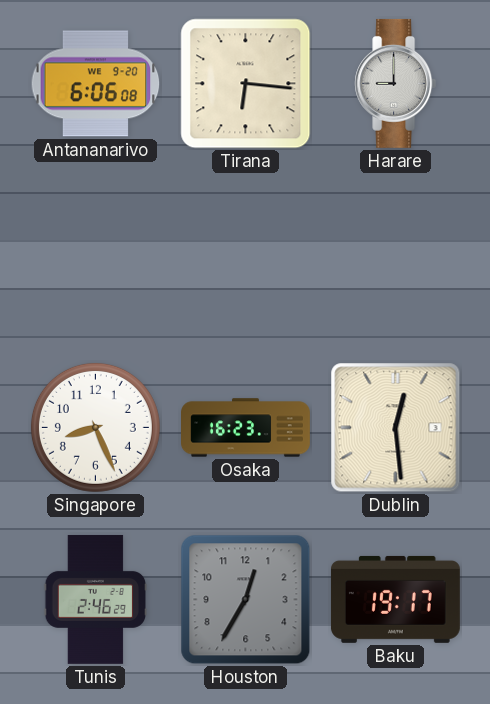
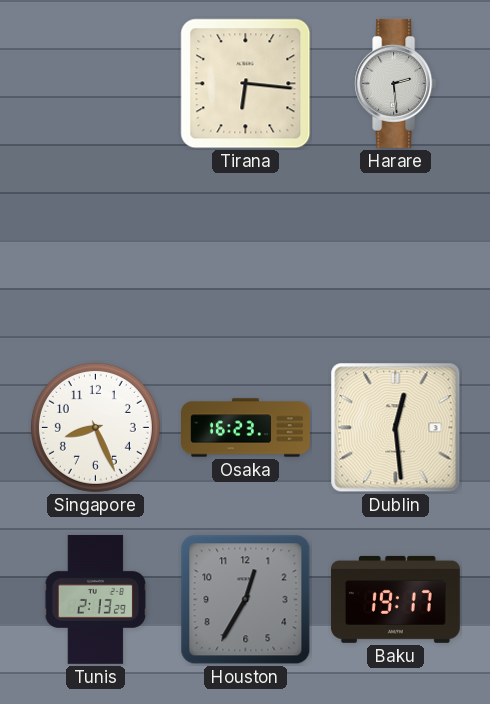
Antananarivo: 6:06 -> none (96, 84)
Harare: 9:00 -> 2:29 (396, 83)
Tunis: 2:46 -> 2:13 (96, 599)
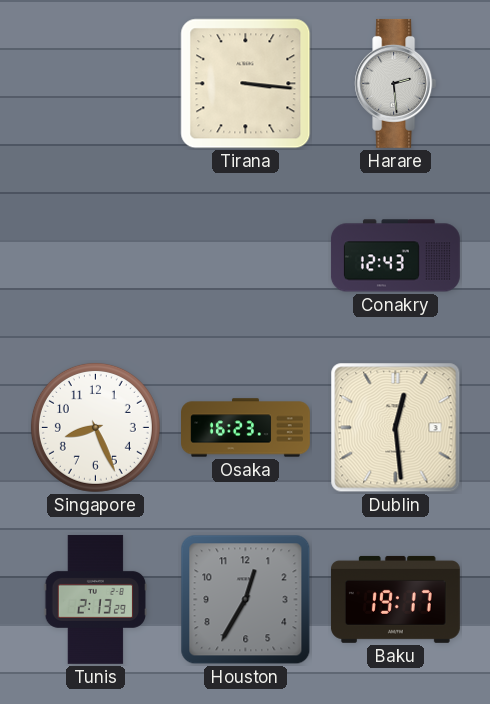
Tirana: 6:16 -> 3:16 (246, 84)
Conakry: none -> 12:43 (395, 256)
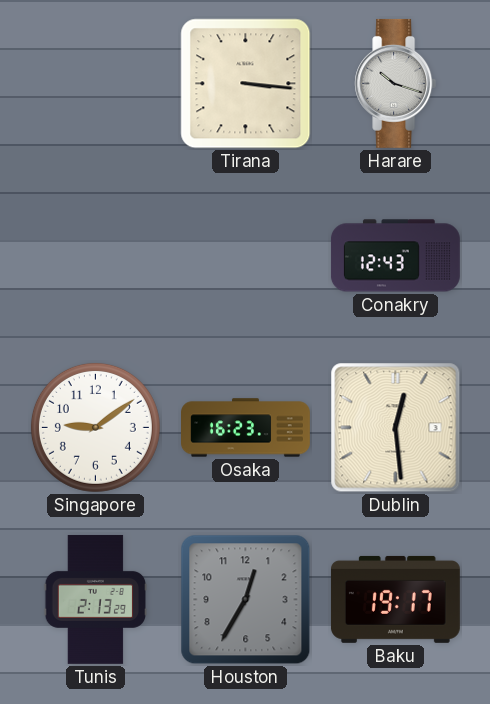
Harare: 2:29 -> 10:18 (396, 83)
Singapore: 8:26 -> 9:09 (95, 427)
